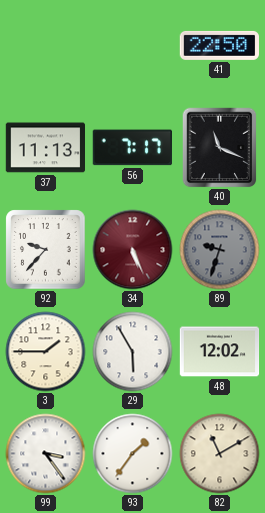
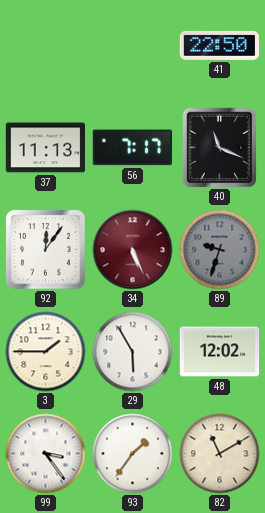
92: 9:37 -> 12:06 (46, 250)
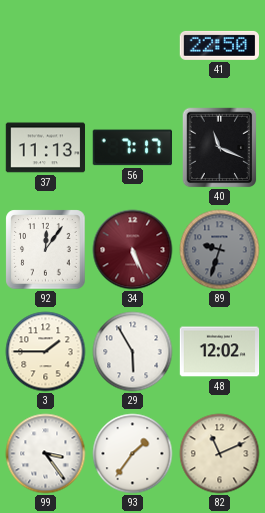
82: 11:10 -> 11:11 (220, 454)
